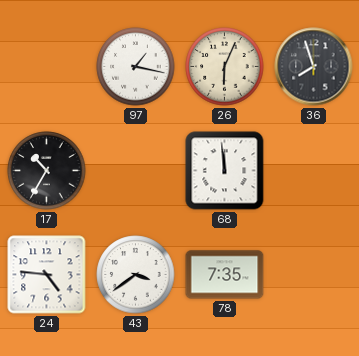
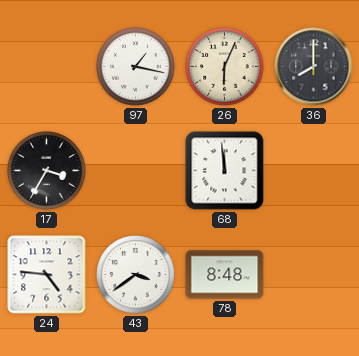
36: 7:57 -> 8:00 (314, 67)
17: 10:35 -> 3:35 (47, 171)
78: 7:35 -> 8:48 (225, 275)
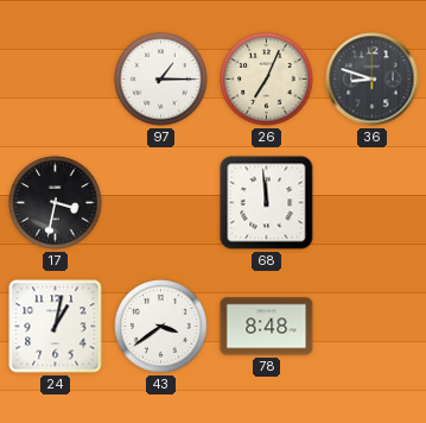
97: 1:17 -> 1:15 (161, 80)
26: 6:04 -> 7:04 (267, 80)
36: 8:00 -> 8:48 (373, 80)
17: 3:35 -> 3:32 (56, 203)
24: 4:46 -> 1:02 (56, 327)
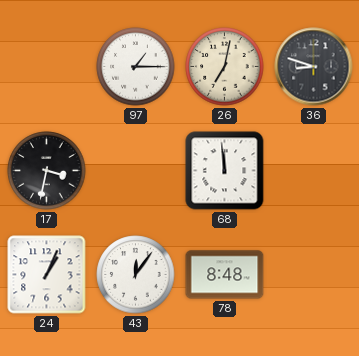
26: 7:04 -> 7:02 (225, 67)
24: 1:02 -> 1:04 (47, 275)
43: 3:39 -> 12:06 (136, 275)
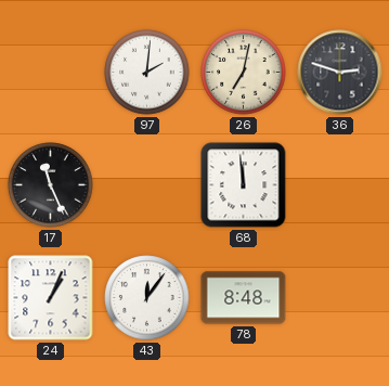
97: 1:15 -> 2:01 (147, 73)
36: 8:48 -> 2:48 (340, 73)
17: 3:32 -> 11:26 (51, 185)
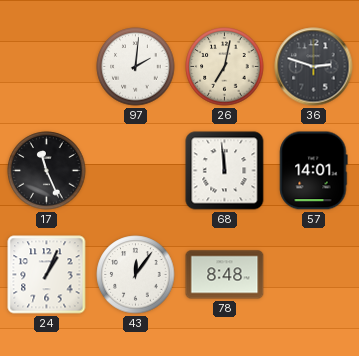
57: none -> 14:01 (314, 171)
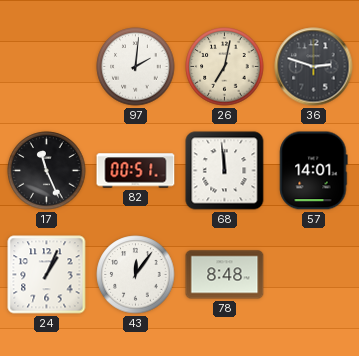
82: none -> 00:51 (136, 171)
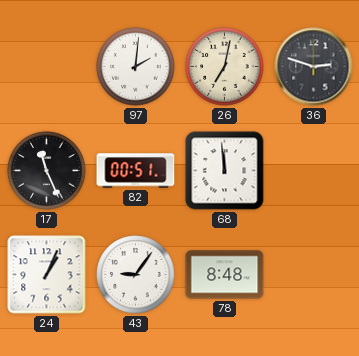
57: 14:01 -> none (314, 171)
43: 12:06 -> 9:06 (136, 275)
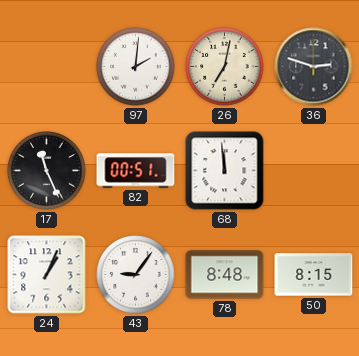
50: none -> 8:15 (314, 275)
